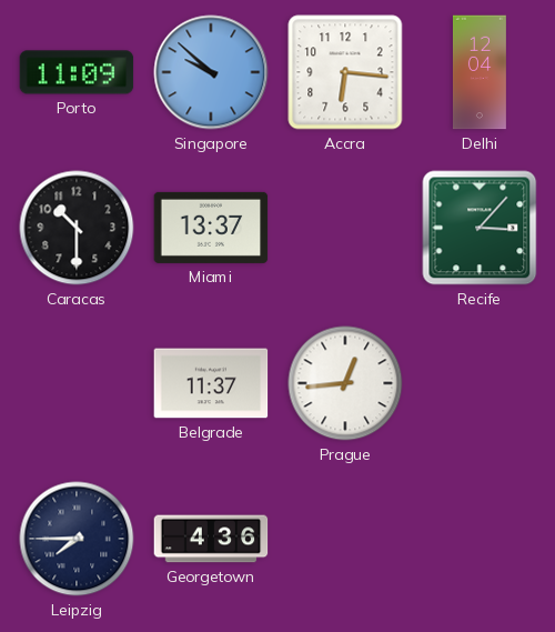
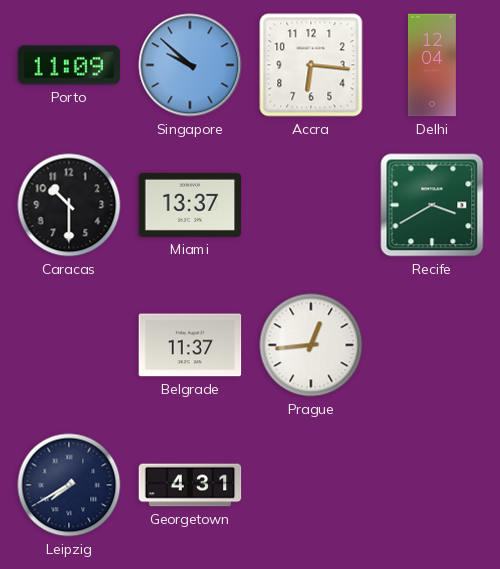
Recife: 3:07 -> 3:40 (432, 205)
Leipzig: 7:45 -> 7:40 (69, 485)
Georgetown: 4:36 -> 4:31 (190, 485)
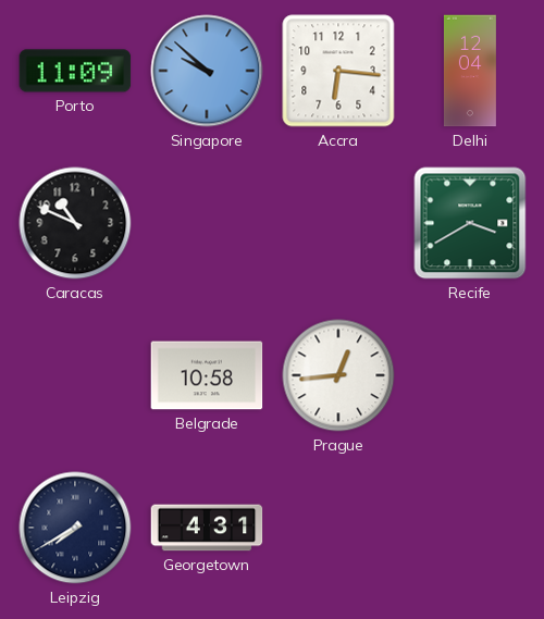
Caracas: 10:30 -> 10:49 (75, 223)
Miami: 13:37 -> none (190, 205)
Belgrade: 11:37 -> 10:58 (207, 375)
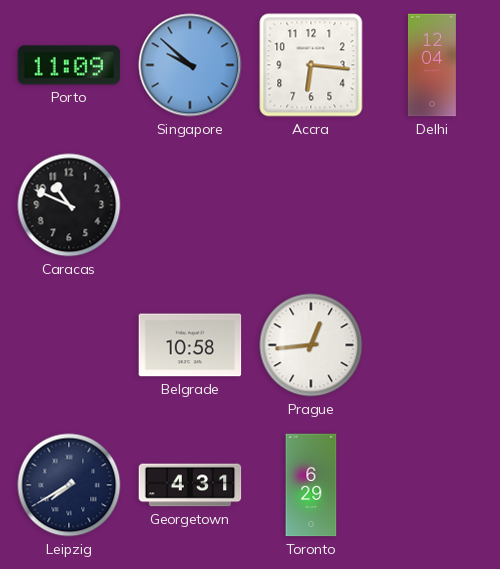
Recife: 3:40 -> none (470, 223)
Toronto: none -> 6:29 (311, 485)
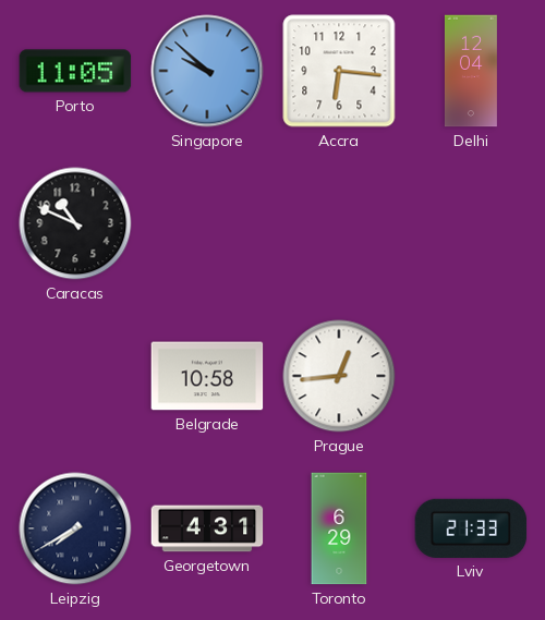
Porto: 11:09 -> 11:05 (75, 71)
Lviv: none -> 21:33 (471, 528)
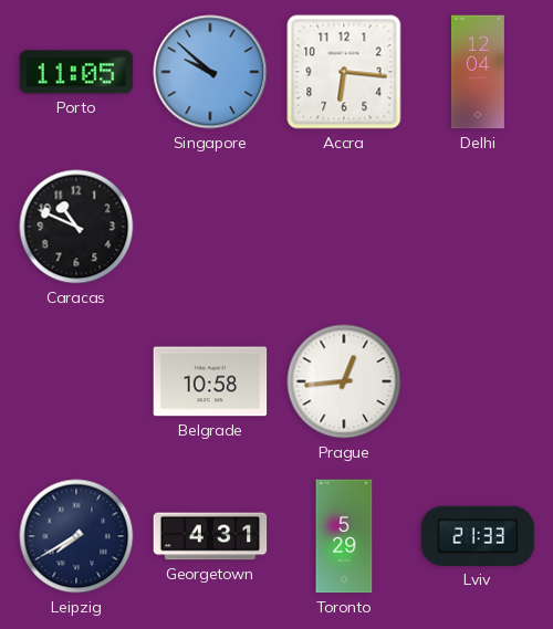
Toronto: 6:29 -> 5:29 (344, 536)
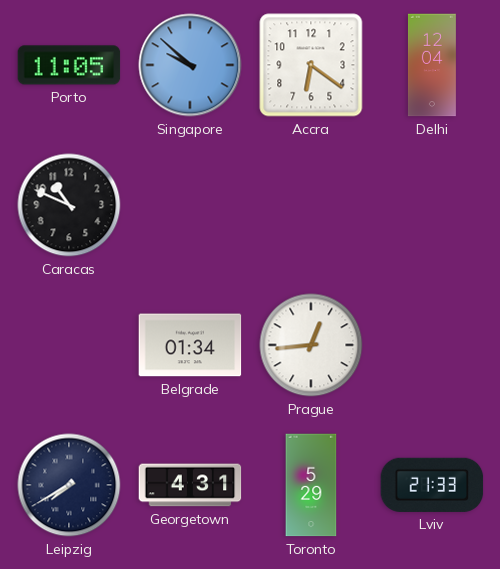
Accra: 6:16 -> 6:21 (311, 65)
Belgrade: 10:58 -> 01:34 (190, 345)
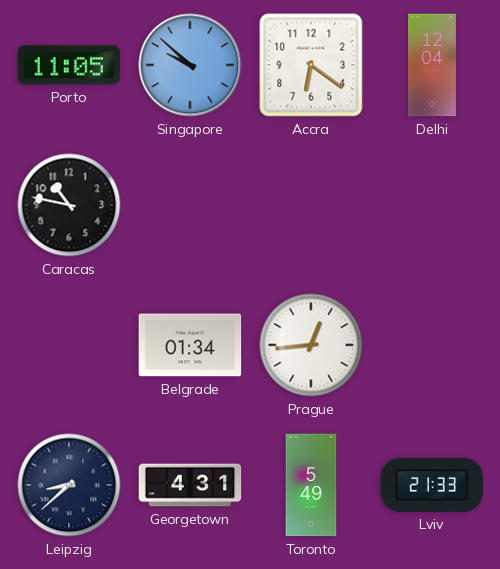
Caracas: 10:49 -> 10:47 (69, 205)
Leipzig: 7:40 -> 8:38 (69, 485)
Toronto: 5:29 -> 5:49 (311, 485)
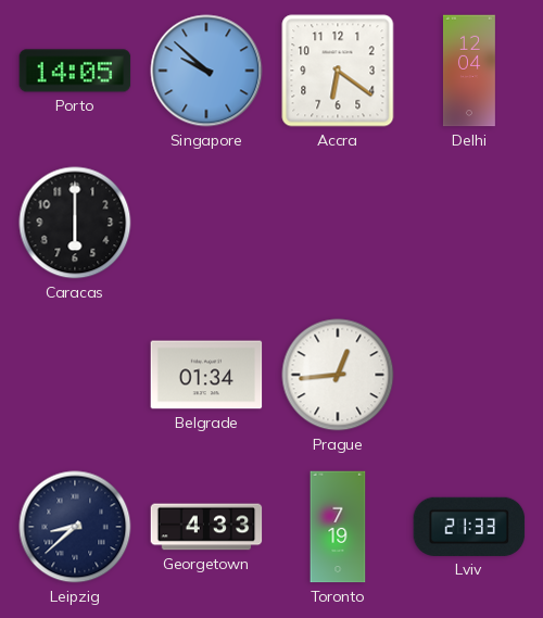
Porto: 11:05 -> 14:05 (75, 71)
Caracas: 10:47 -> 6:00 (75, 223)
Georgetown: 4:31 -> 4:33 (206, 527)
Toronto: 5:49 -> 7:19 (338, 527)
